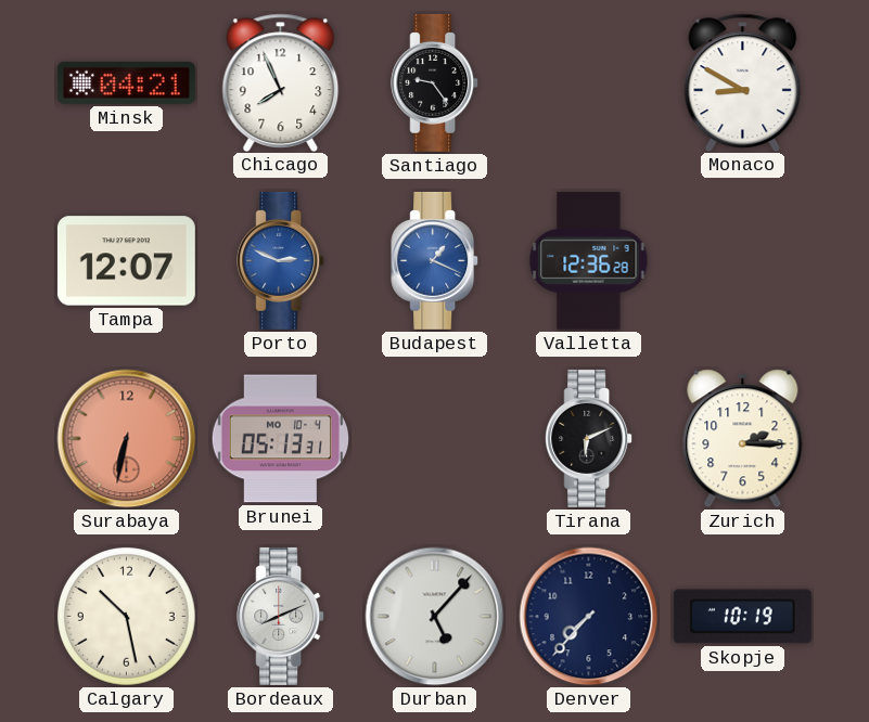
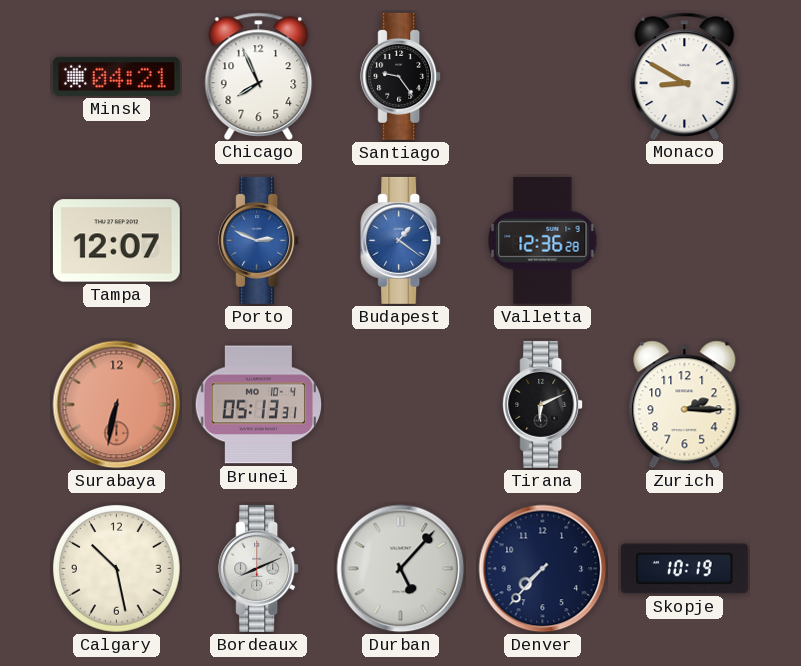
Budapest: 1:19 -> 1:21 (401, 240)
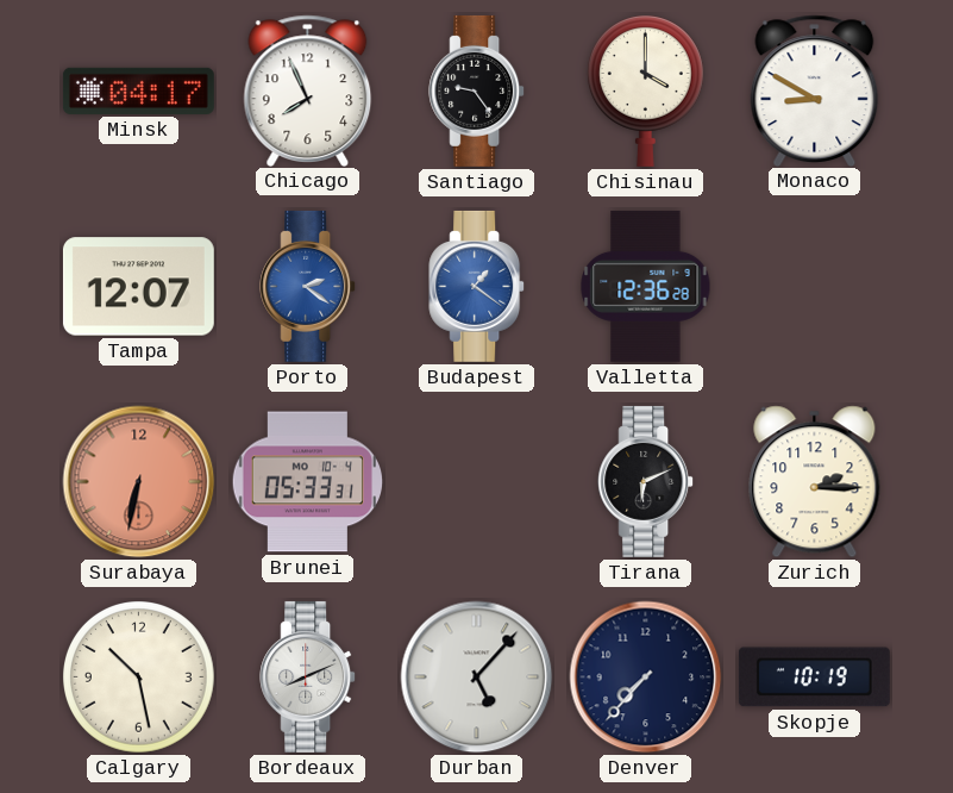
Minsk: 04:21 -> 04:17 (138, 90)
Chisinau: none -> 4:00 (645, 90)
Porto: 2:49 -> 2:21 (308, 286)
Brunei: 05:13 -> 05:33 (307, 482)
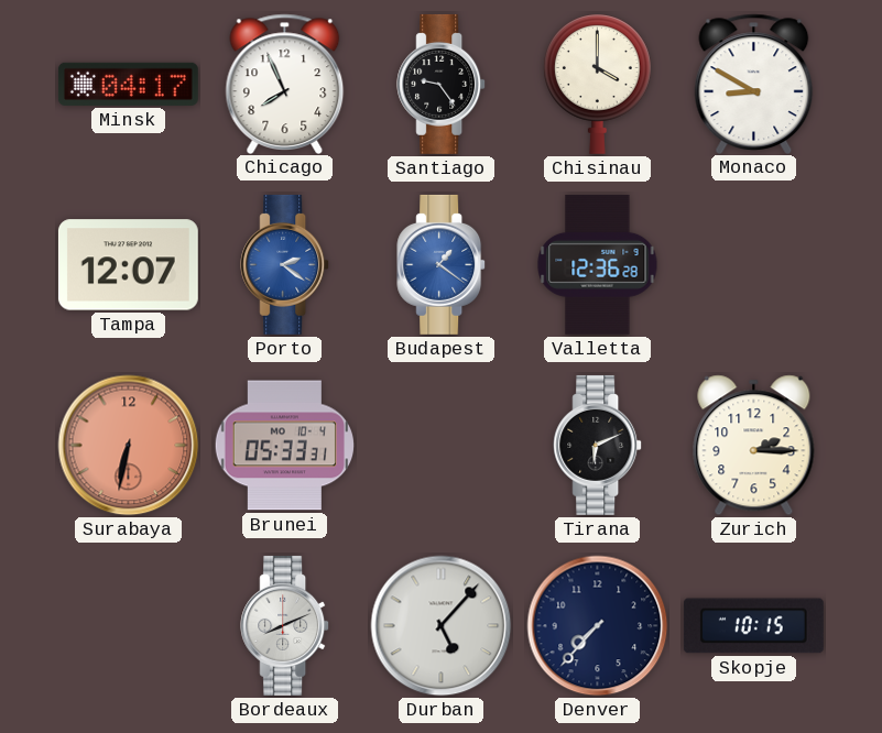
Calgary: 10:28 -> none (139, 678)
Skopje: 10:19 -> 10:15 (753, 626)
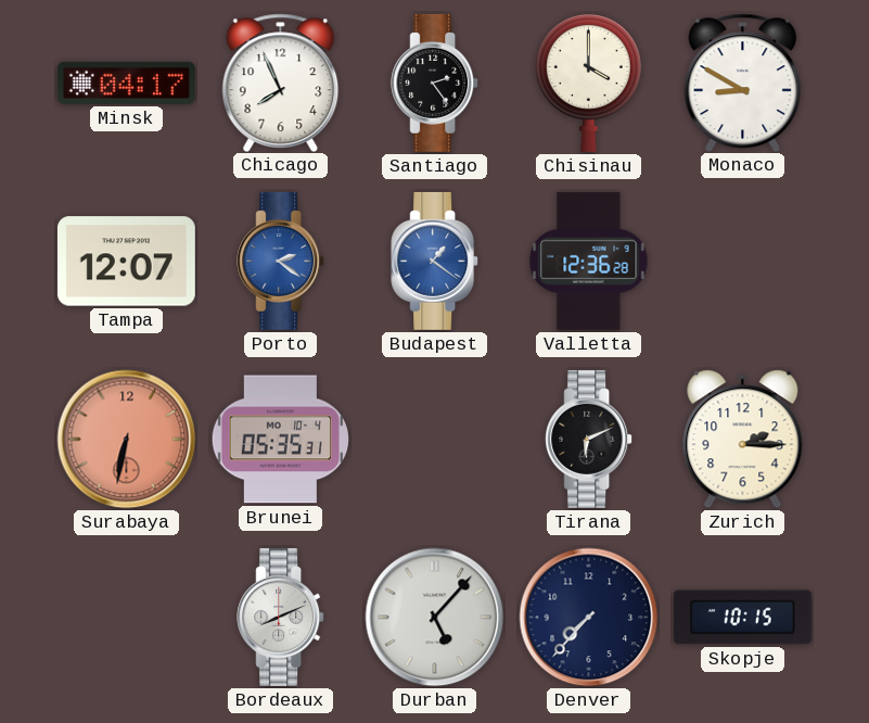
Santiago: 9:24 -> 2:24 (435, 83)
Brunei: 05:33 -> 05:35 (280, 440)
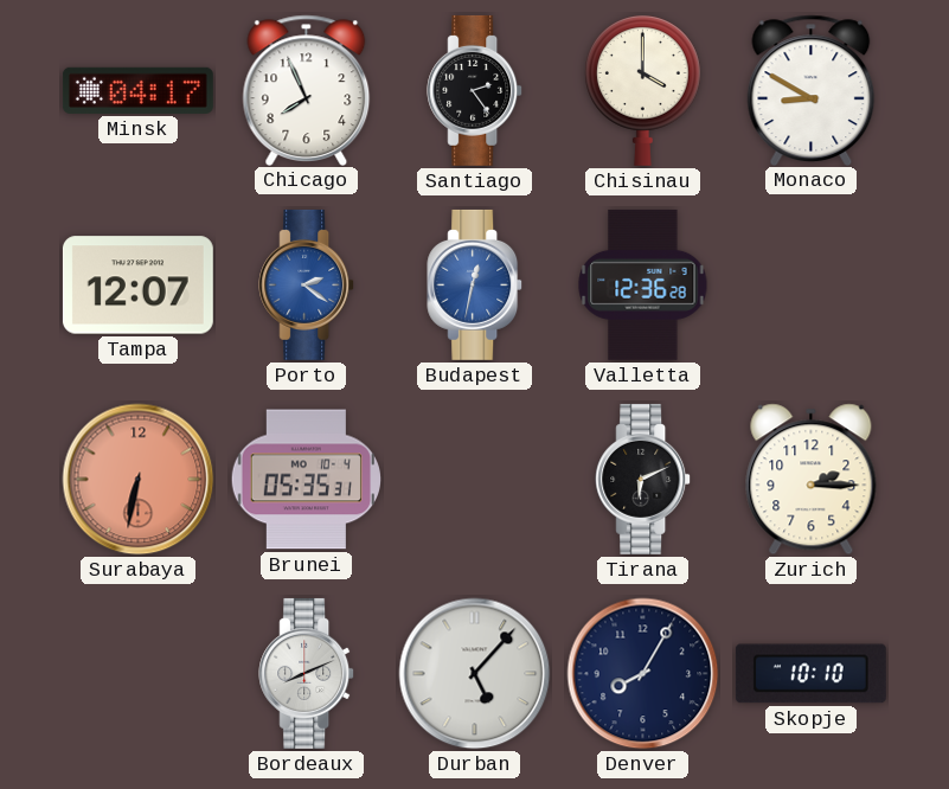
Budapest: 1:21 -> 12:32 (475, 284)
Denver: 7:37 -> 8:05 (643, 674)
Skopje: 10:15 -> 10:10 (810, 674)
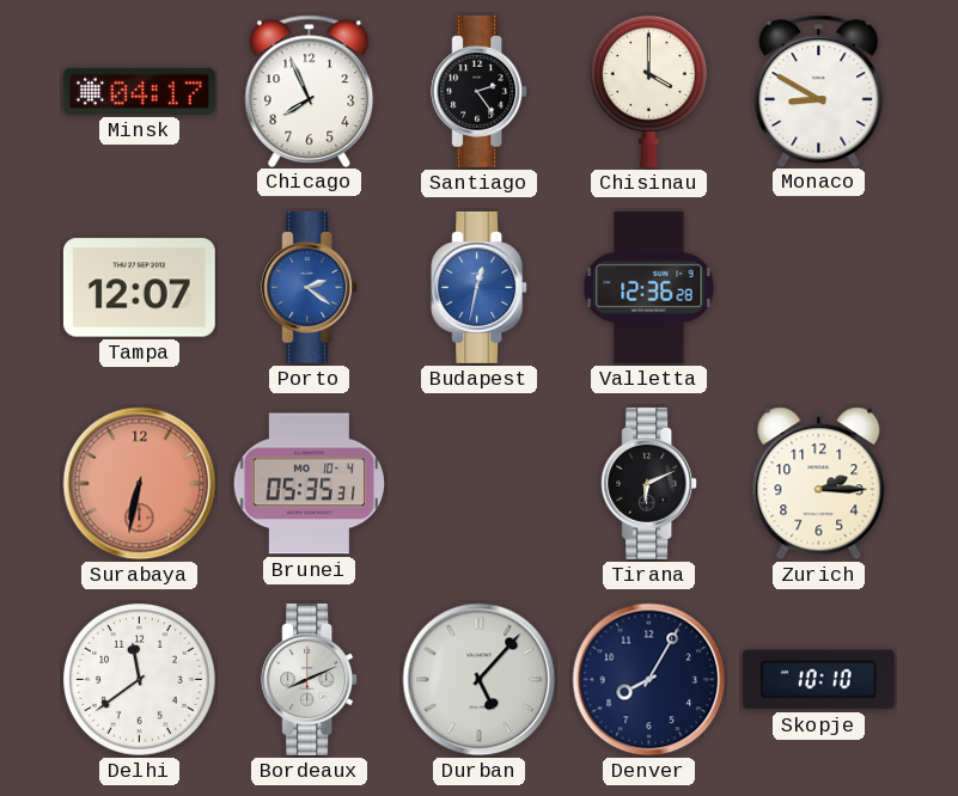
Delhi: none -> 11:39 (140, 680)
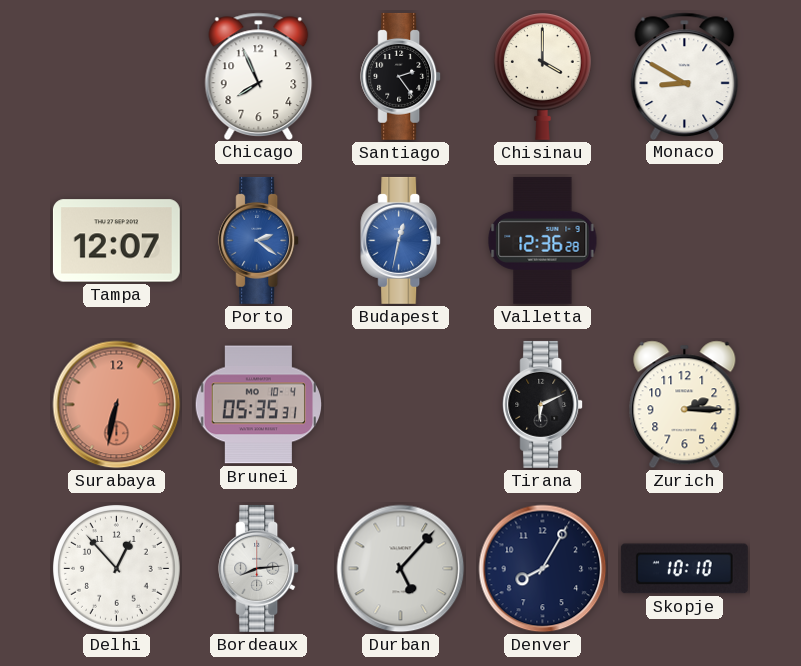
Minsk: 04:17 -> none (139, 91)
Delhi: 11:39 -> 12:53 (117, 569)
Bordeaux: 8:11 -> 8:14 (259, 568)
